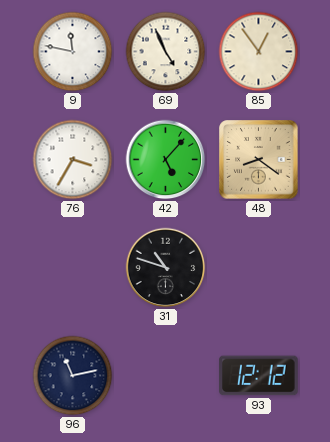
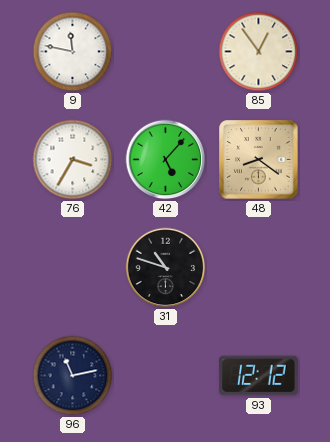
69: 4:56 -> none (166, 52)
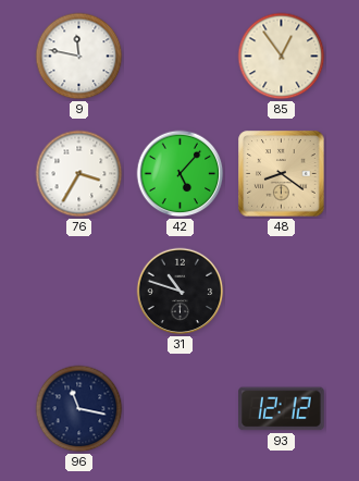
96: 11:13 -> 11:17 (79, 409)
